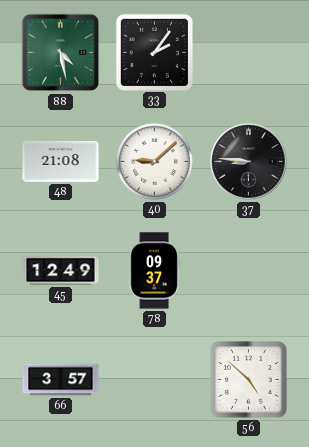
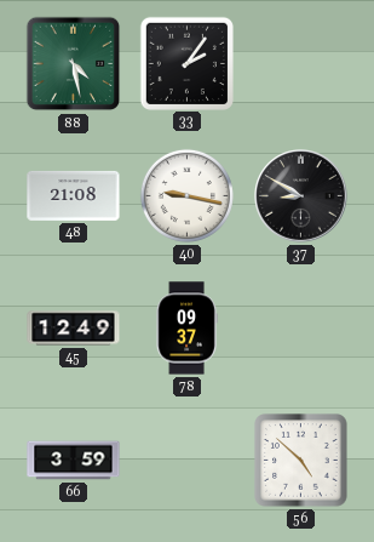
40: 9:08 -> 9:17 (186, 195)
37: 8:46 -> 8:50 (301, 196)
66: 3:57 -> 3:59 (74, 461)
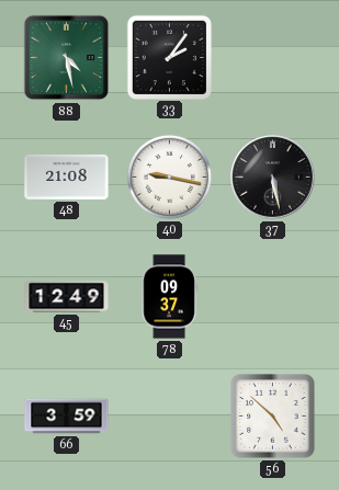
37: 8:50 -> 5:28 (273, 178)
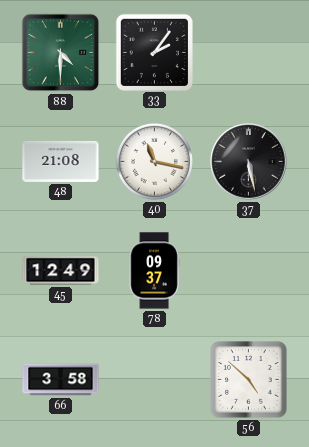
88: 4:28 -> 4:30 (61, 53)
40: 9:17 -> 11:17 (154, 161)
66: 3:59 -> 3:58 (61, 380)
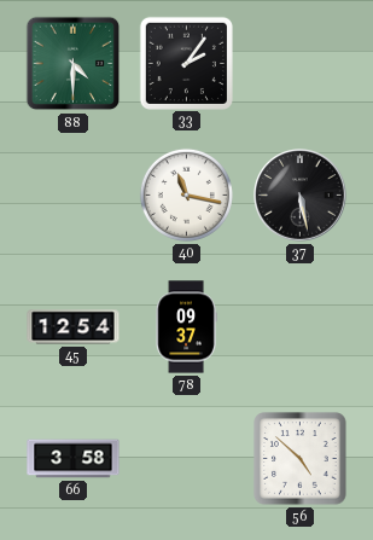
48: 21:08 -> none (61, 161)
45: 12:49 -> 12:54 (74, 327)
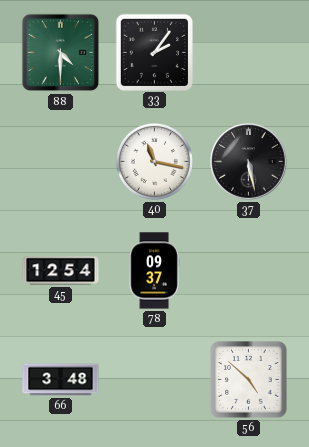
66: 3:58 -> 3:48 (61, 380)
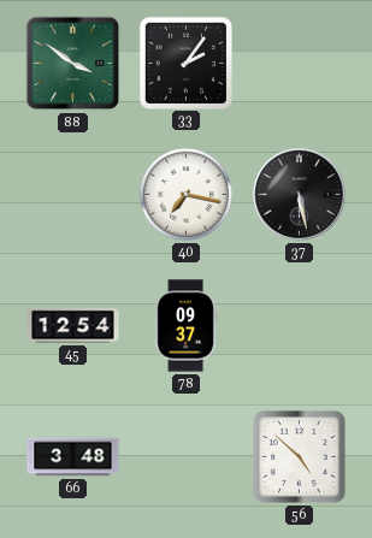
88: 4:30 -> 3:51 (73, 64)
40: 11:17 -> 7:17 (185, 194)
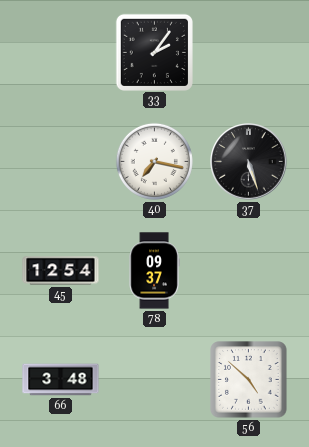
88: 3:51 -> none (73, 64)
37: 5:28 -> 5:27 (249, 162)
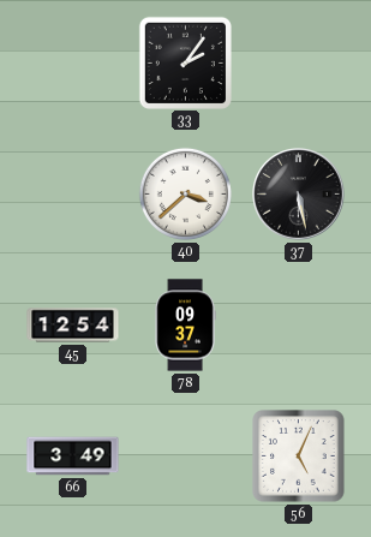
40: 7:17 -> 3:38 (185, 193)
37: 5:27 -> 5:28 (299, 195)
66: 3:48 -> 3:49 (73, 457)
56: 4:52 -> 5:04 (299, 457)
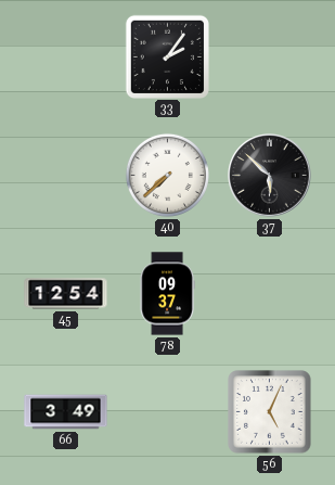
40: 3:38 -> 7:38 (167, 175)
37: 5:28 -> 5:52 (270, 176)
